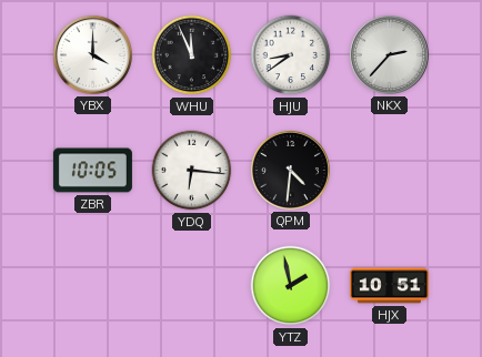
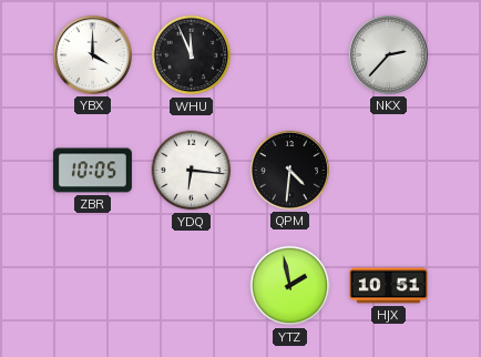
HJU: 8:39 -> none (291, 55)
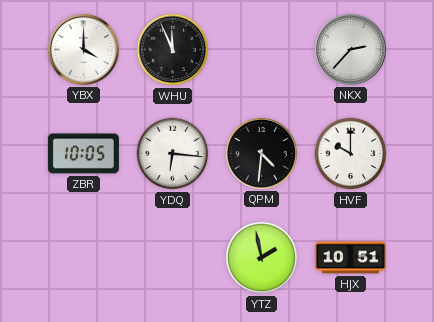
HVF: none -> 10:00 (351, 154)
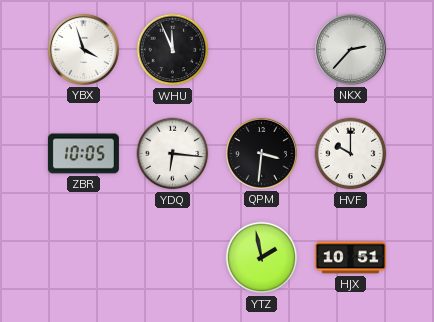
YBX: 4:00 -> 3:57 (83, 49)
QPM: 4:31 -> 3:31 (261, 153)
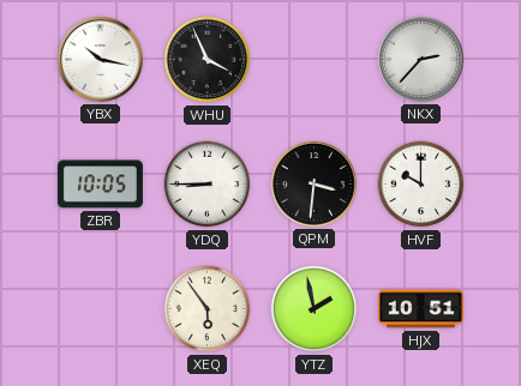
YBX: 3:57 -> 10:17 (100, 59)
WHU: 11:56 -> 3:56 (208, 60)
YDQ: 6:16 -> 8:45 (208, 185)
XEQ: none -> 5:54 (208, 309)
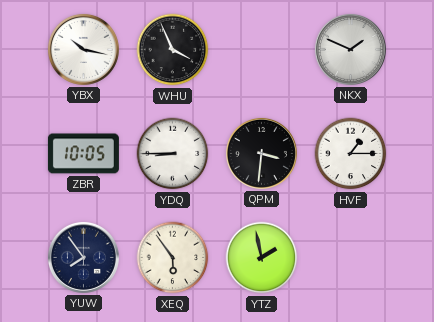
NKX: 2:37 -> 1:49 (350, 49)
HVF: 10:00 -> 1:15 (351, 154)
YUW: none -> 7:54 (83, 257)
HJX: 10:51 -> none (420, 309)
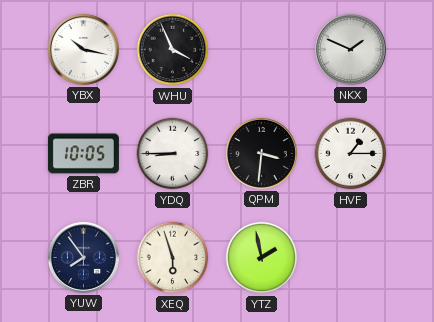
XEQ: 5:54 -> 5:57 (173, 258)
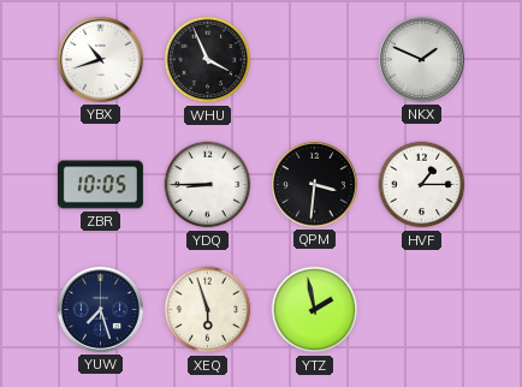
YBX: 10:17 -> 10:42 (100, 59)
YUW: 7:54 -> 7:27 (100, 309)
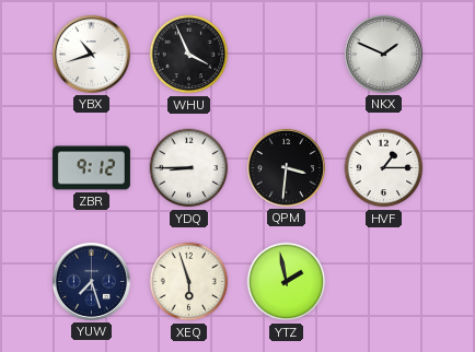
ZBR: 10:05 -> 9:12 (91, 168)
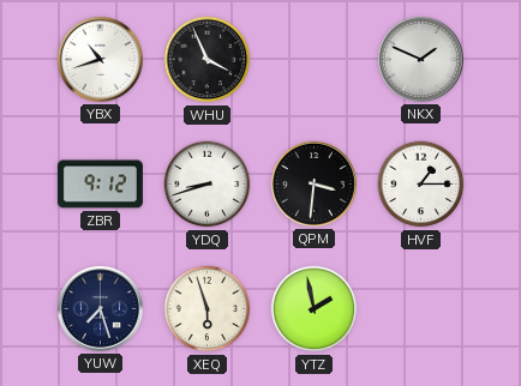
YDQ: 8:45 -> 8:42 (208, 185)
